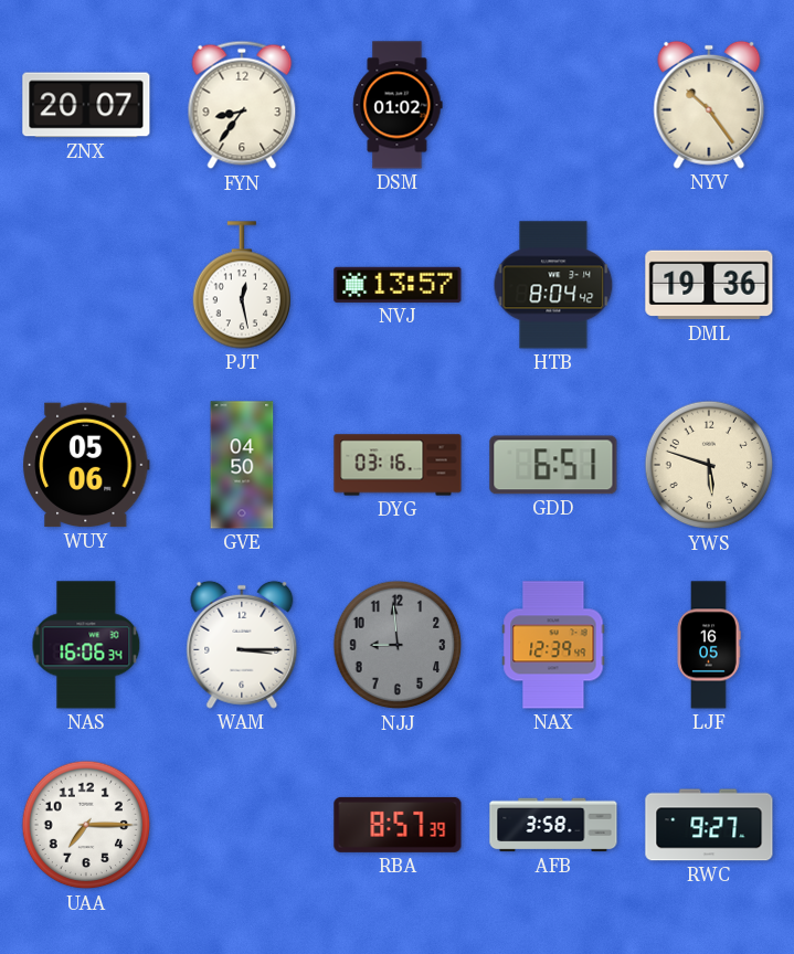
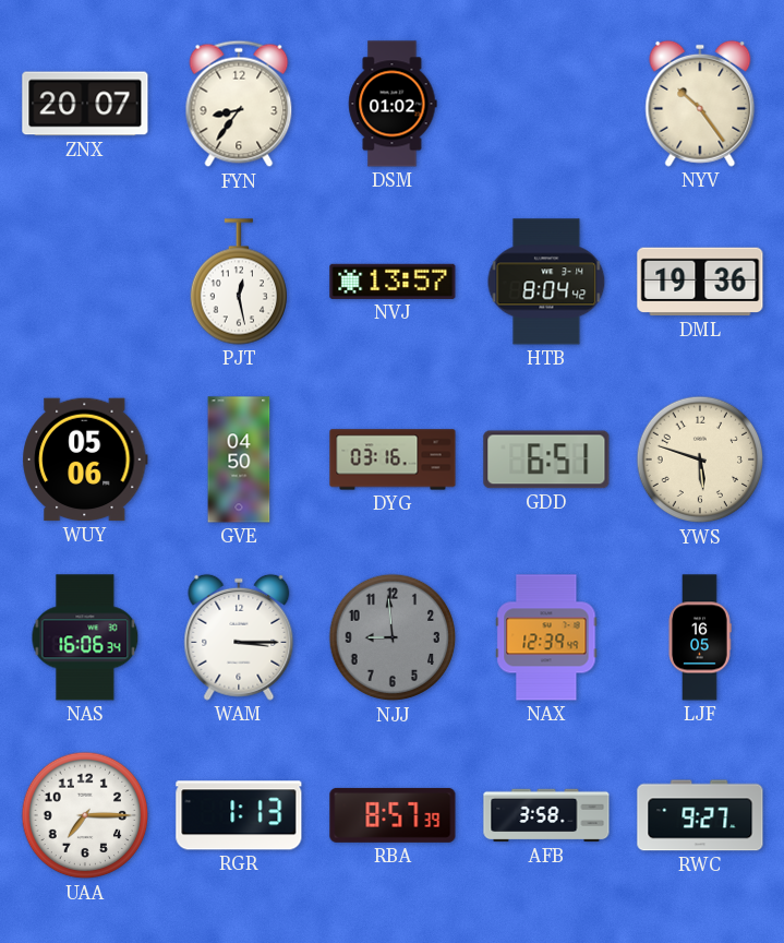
RGR: none -> 1:13 (239, 815)
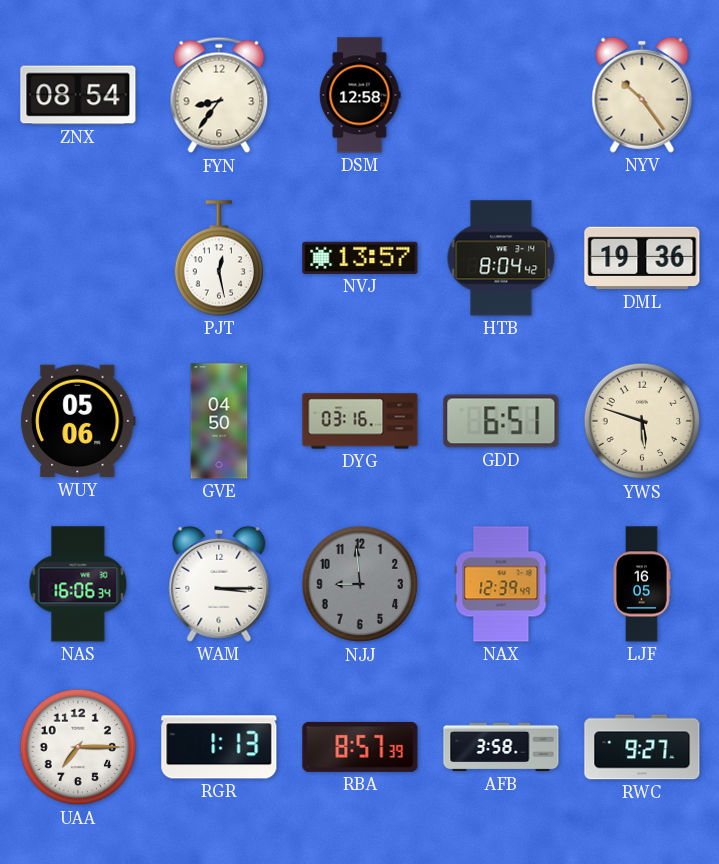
ZNX: 20:07 -> 08:54 (78, 95)
DSM: 01:02 -> 12:58 (360, 95)
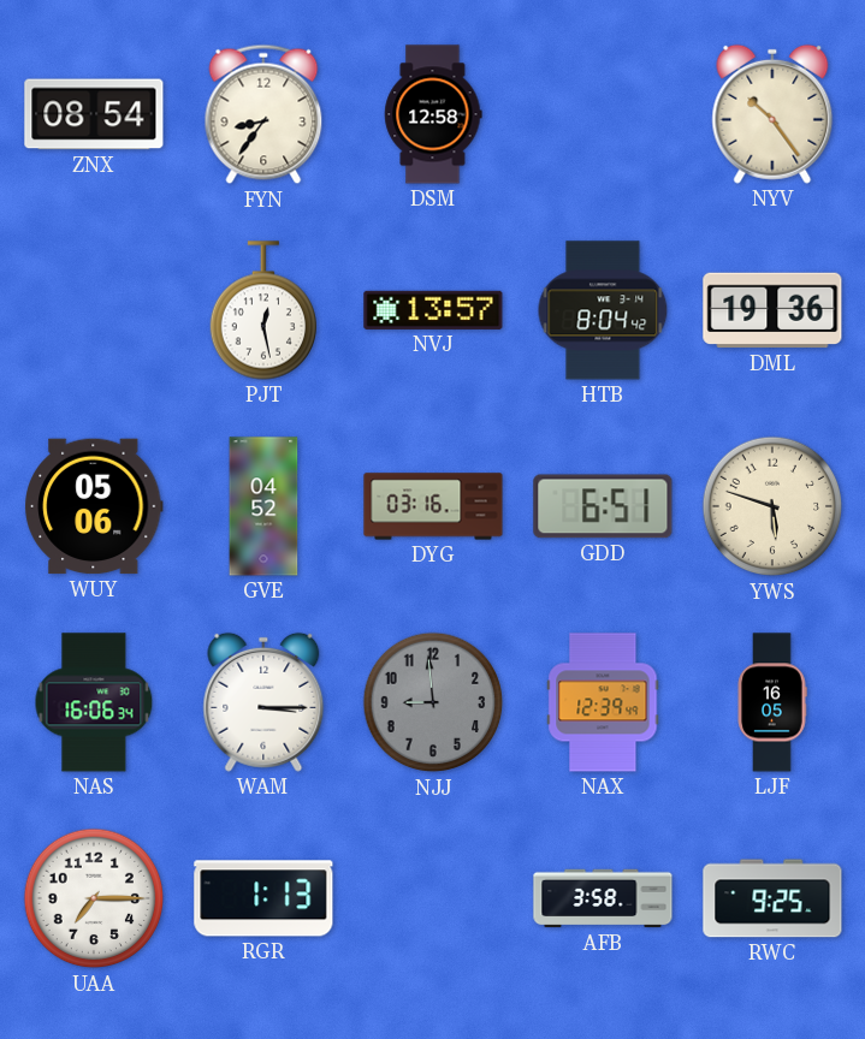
GVE: 04:50 -> 04:52 (263, 506)
RBA: 8:57 -> none (360, 747)
RWC: 9:27 -> 9:25 (772, 898)
